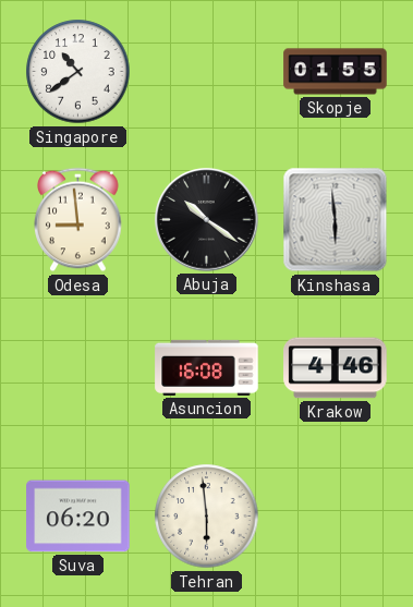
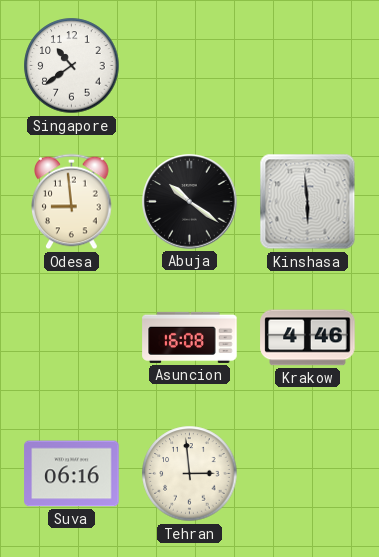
Skopje: 01:55 -> none (336, 72)
Suva: 06:20 -> 06:16 (72, 474)
Tehran: 5:59 -> 2:59 (190, 474)
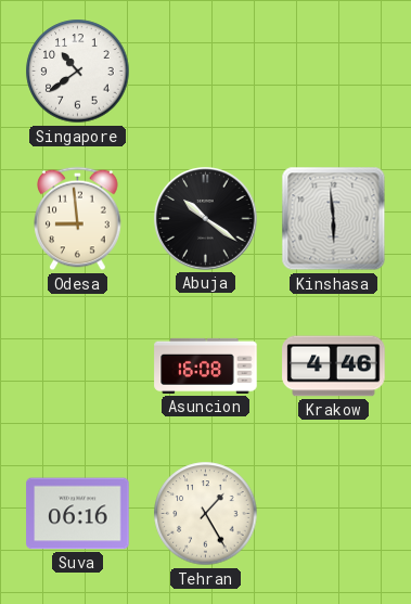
Tehran: 2:59 -> 1:25 (206, 514)
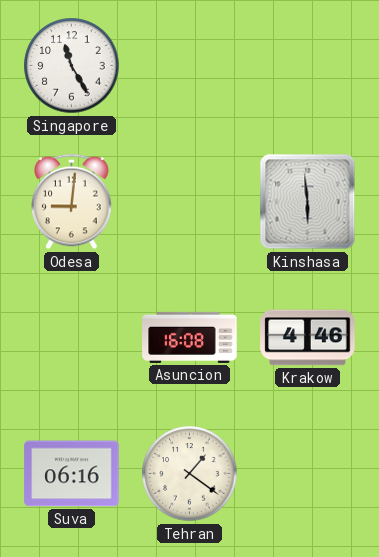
Singapore: 10:39 -> 11:25 (72, 66)
Odesa: 8:59 -> 9:01 (72, 202)
Abuja: 10:21 -> none (206, 219)
Tehran: 1:25 -> 1:21 (190, 474)
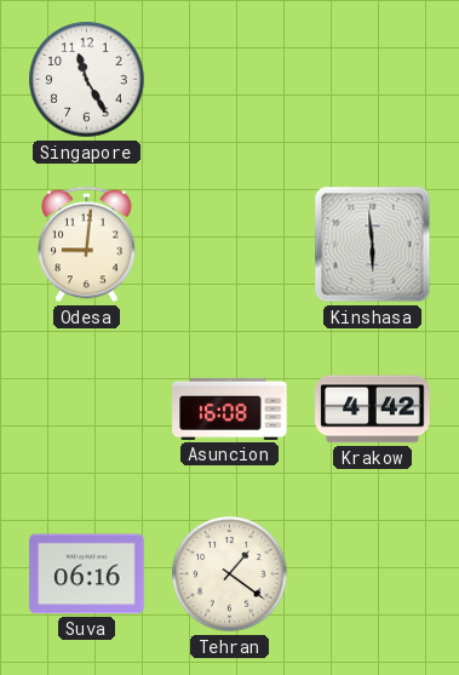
Krakow: 4:46 -> 4:42 (373, 410)
